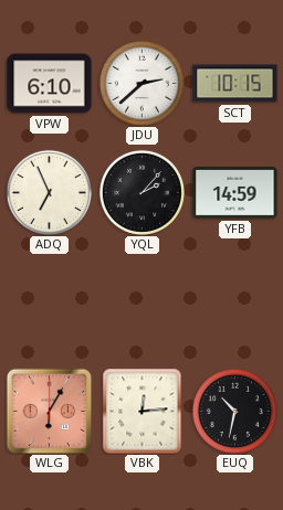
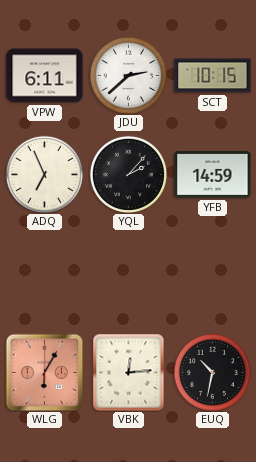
VPW: 6:10 -> 6:11 (45, 76)
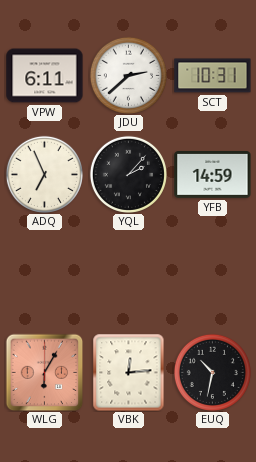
SCT: 10:15 -> 10:31 (213, 76)
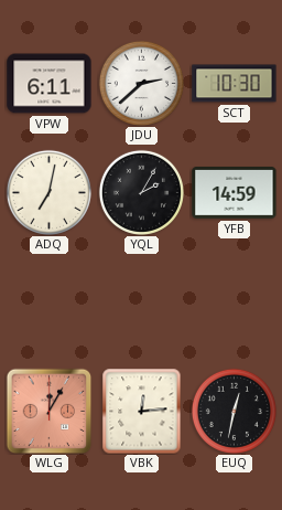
SCT: 10:31 -> 10:30 (235, 84)
ADQ: 6:56 -> 7:02 (48, 192)
YQL: 2:07 -> 2:05 (141, 192)
WLG: 6:05 -> 12:05 (48, 411)
EUQ: 10:32 -> 12:32 (234, 411)
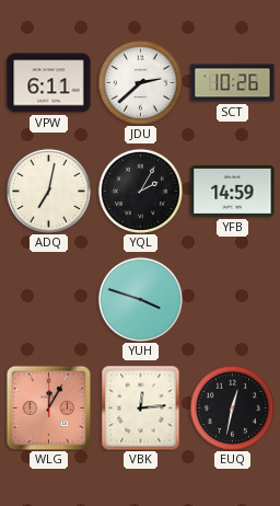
SCT: 10:30 -> 10:26 (233, 83)
YUH: none -> 3:48 (140, 299)
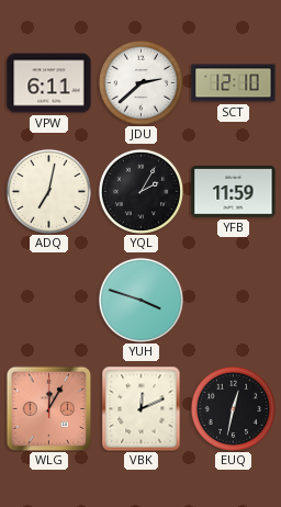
SCT: 10:26 -> 12:10 (234, 83)
YFB: 14:59 -> 11:59 (234, 191)
VBK: 12:14 -> 12:11 (142, 408)
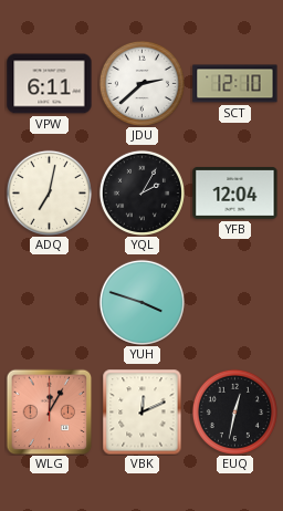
YFB: 11:59 -> 12:04 (235, 192)
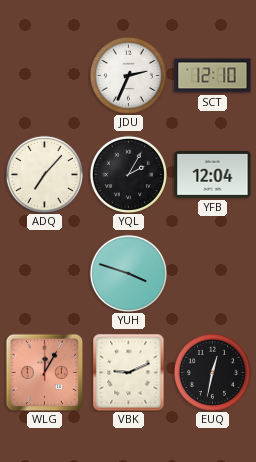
VPW: 6:11 -> none (50, 84)
JDU: 2:38 -> 2:34 (128, 75)
ADQ: 7:02 -> 7:07 (44, 174)
VBK: 12:11 -> 9:11 (129, 372)
